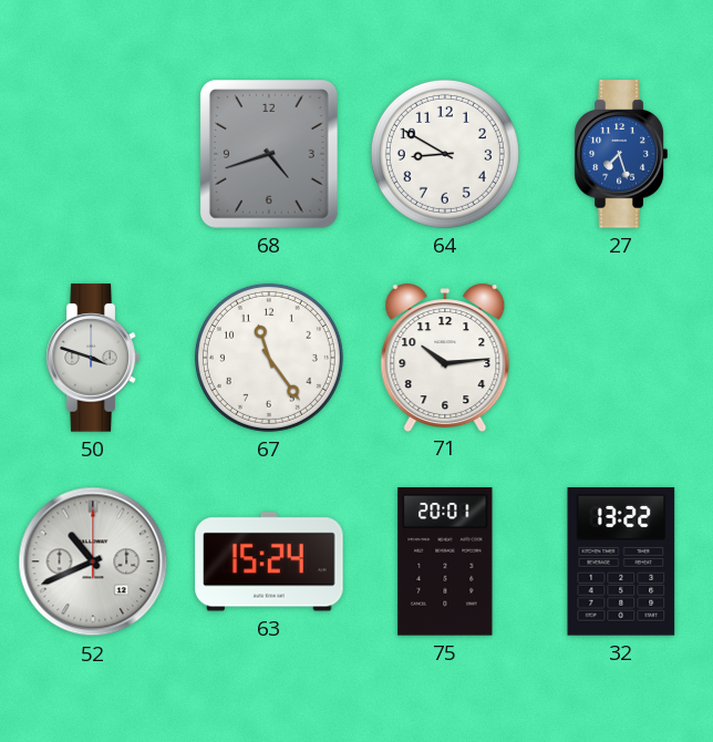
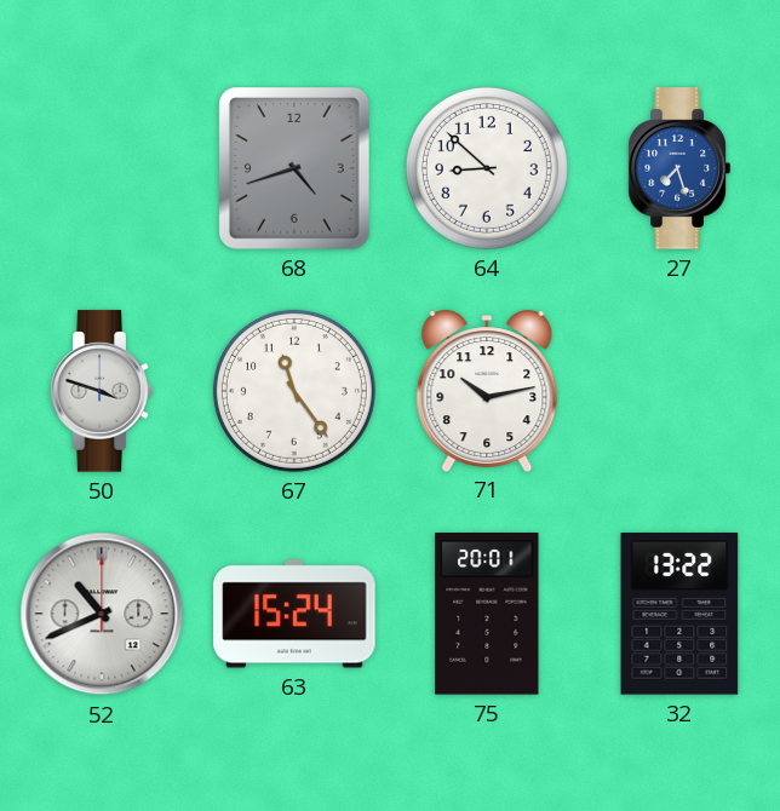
64: 8:50 -> 8:52 (487, 168)
71: 10:14 -> 10:13 (487, 390)
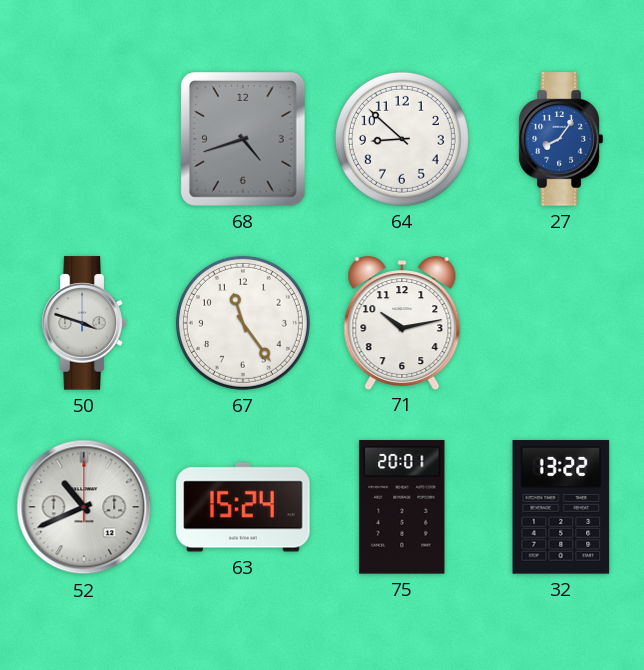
27: 7:27 -> 8:06 (561, 139)
